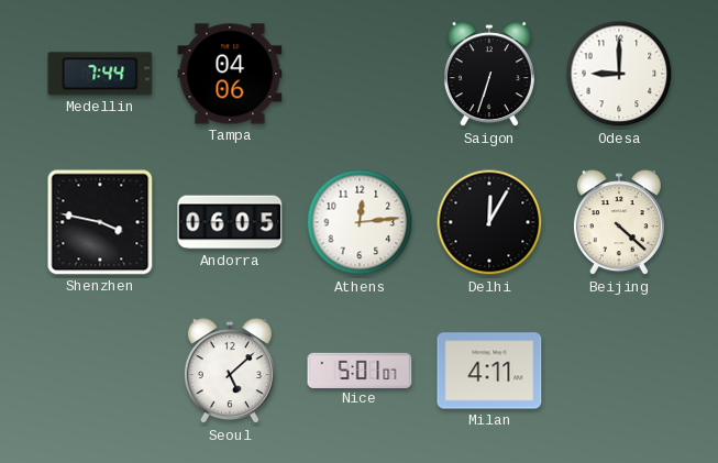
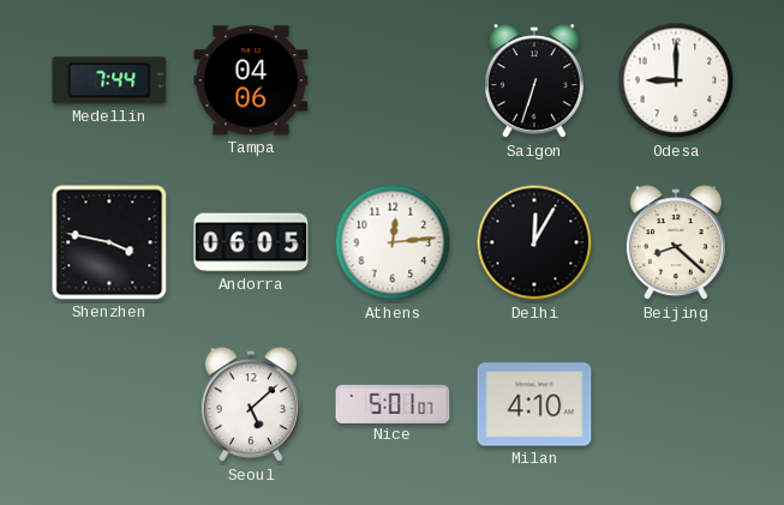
Beijing: 4:22 -> 8:22 (676, 244)
Milan: 4:11 -> 4:10 (534, 404)
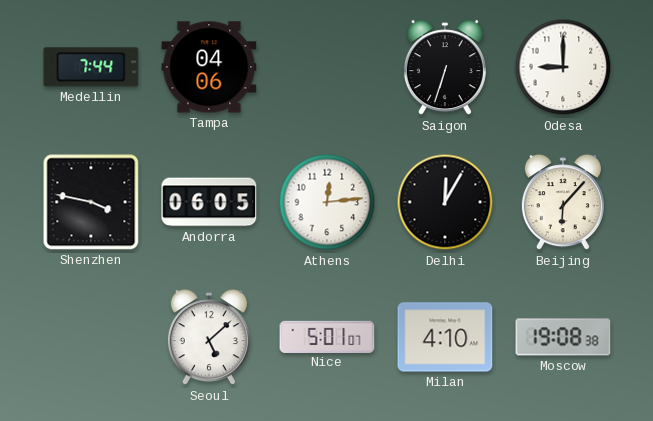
Beijing: 8:22 -> 6:07 (563, 203)
Moscow: none -> 19:08 (563, 337)
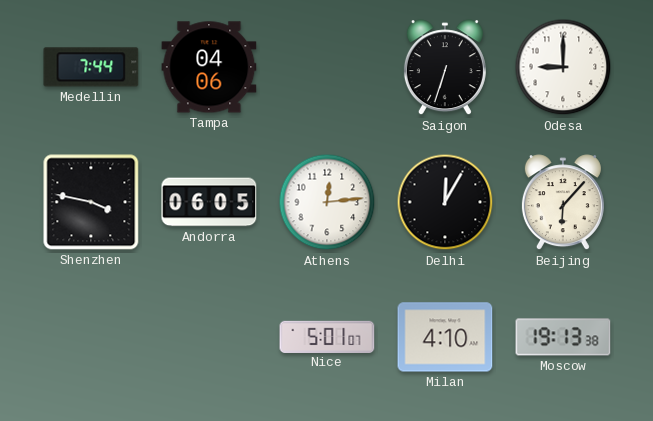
Seoul: 5:08 -> none (209, 338)
Moscow: 19:08 -> 19:13 (563, 337)
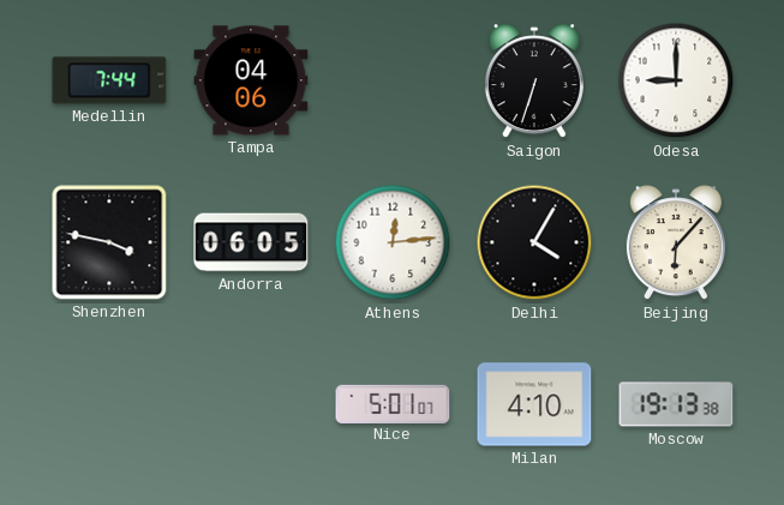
Delhi: 12:05 -> 4:05 (534, 242)
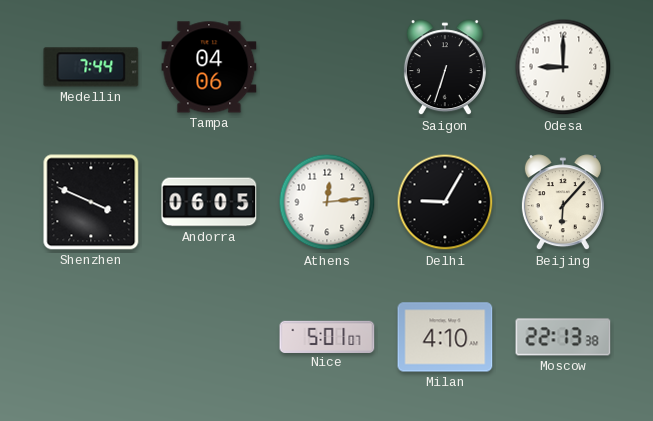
Shenzhen: 3:47 -> 3:49 (91, 202)
Delhi: 4:05 -> 9:05 (445, 202)
Moscow: 19:13 -> 22:13 (563, 337)
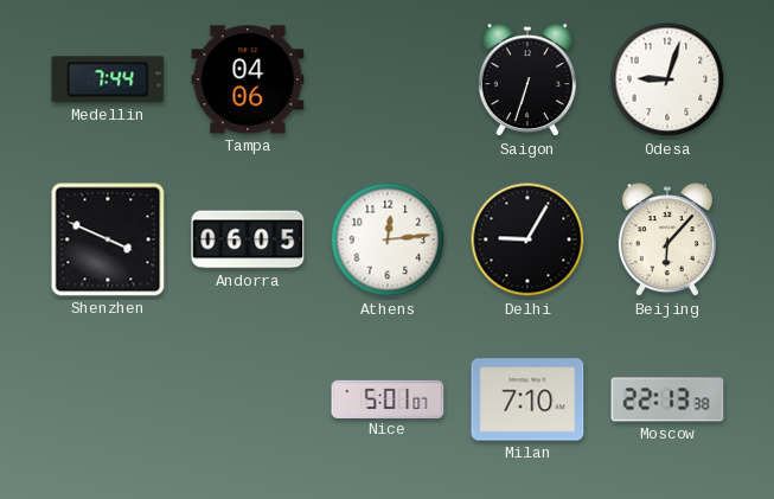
Odesa: 9:00 -> 9:03 (667, 79)
Milan: 4:10 -> 7:10 (527, 399)
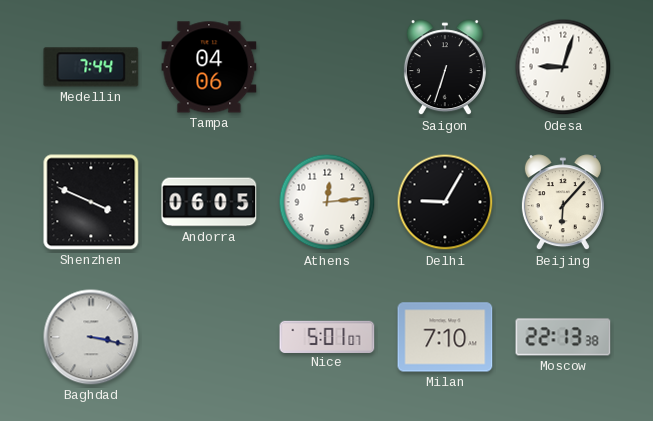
Baghdad: none -> 3:17 (91, 337)
